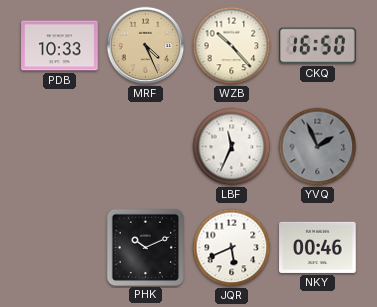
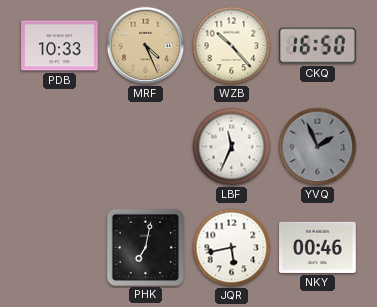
PHK: 10:11 -> 7:02 (145, 247)
JQR: 5:41 -> 5:43 (232, 248)
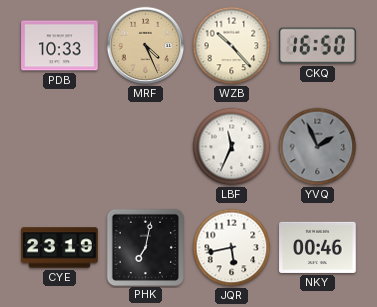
CYE: none -> 23:19 (60, 248)
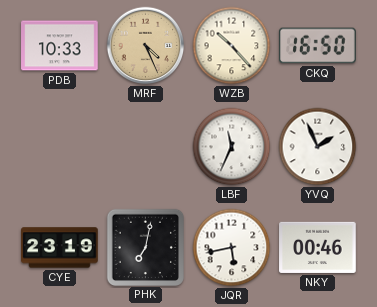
YVQ dial: grey -> white (318, 147)
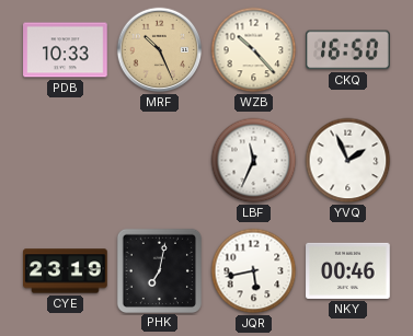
MRF: 4:26 -> 10:26 (160, 50)
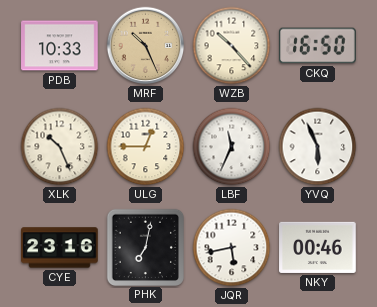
XLK: none -> 10:26 (60, 147)
ULG: none -> 12:45 (146, 147)
YVQ: 1:56 -> 5:56 (318, 147)
CYE: 23:19 -> 23:16 (60, 248)
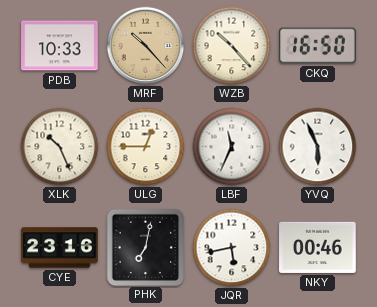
MRF: 10:26 -> 10:23 (146, 46)
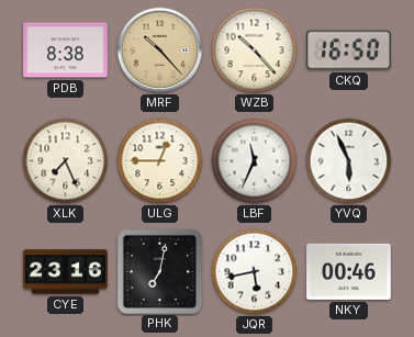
PDB: 10:33 -> 8:38 (66, 50)
XLK: 10:26 -> 7:26 (66, 161)
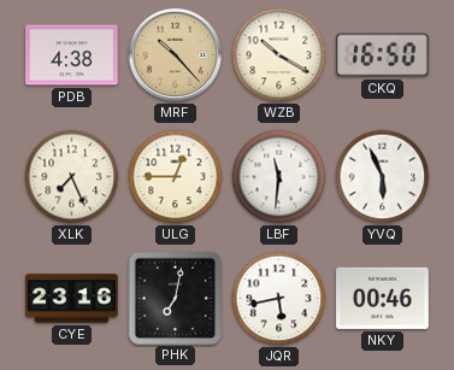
PDB: 8:38 -> 4:38 (72, 55)
WZB: 10:23 -> 10:20 (279, 55)
LBF: 11:34 -> 11:31 (279, 177)
